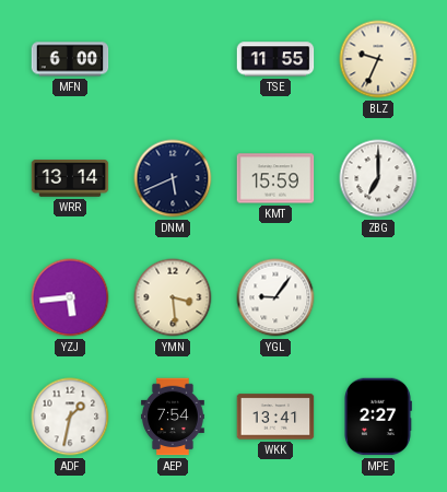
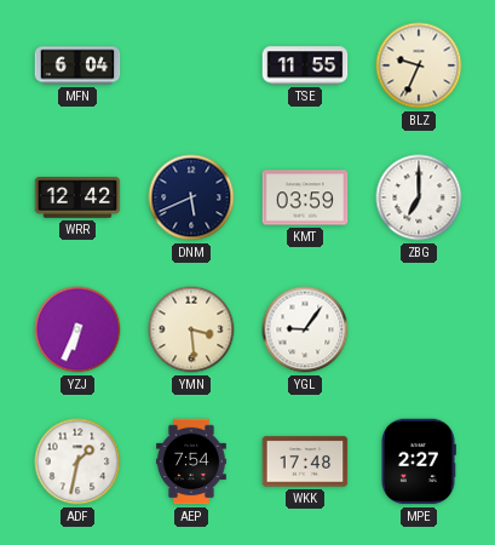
MFN: 6:00 -> 6:04 (77, 65)
WRR: 13:14 -> 12:42 (77, 199)
KMT: 15:59 -> 03:59 (305, 197)
YZJ: 5:44 -> 6:34 (77, 329)
WKK: 13:41 -> 17:48 (305, 461)
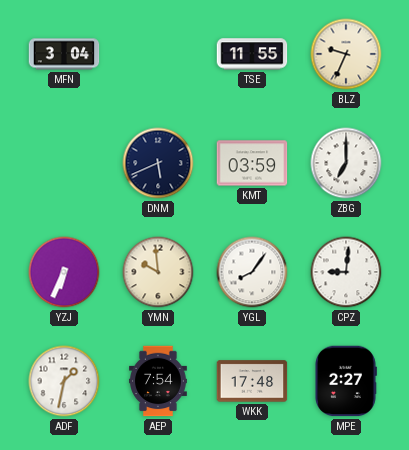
MFN: 6:04 -> 3:04 (64, 54)
WRR: 12:42 -> none (77, 199)
YMN: 3:29 -> 9:59 (158, 272)
YGL: 9:06 -> 8:06 (252, 272)
CPZ: none -> 9:01 (346, 272)
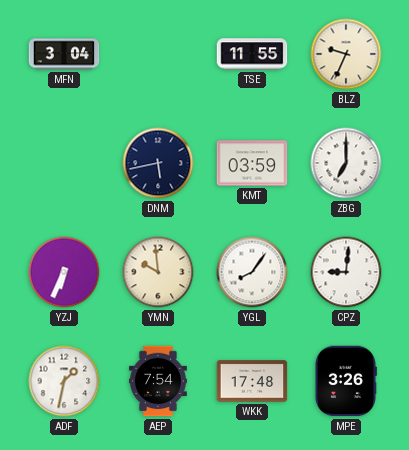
DNM: 5:41 -> 5:43 (158, 163)
MPE: 2:27 -> 3:26 (346, 381)
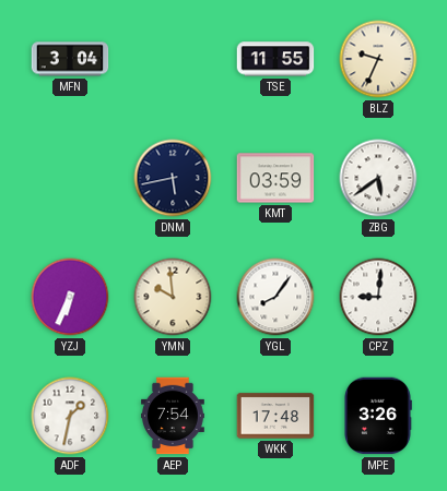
ZBG: 7:00 -> 5:39 (378, 178)
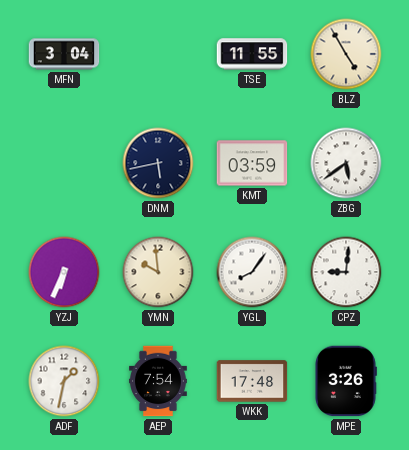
BLZ: 9:34 -> 4:55 (346, 54)
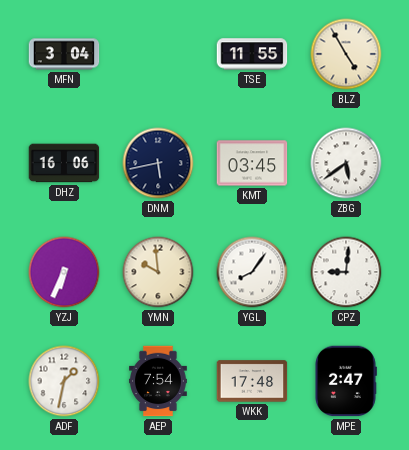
DHZ: none -> 16:06 (64, 163)
KMT: 03:59 -> 03:45 (252, 163)
MPE: 3:26 -> 2:47 (346, 381)
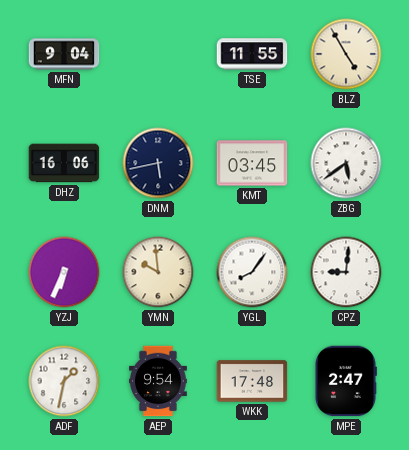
MFN: 3:04 -> 9:04 (64, 54)
AEP: 7:54 -> 9:54 (159, 381)
